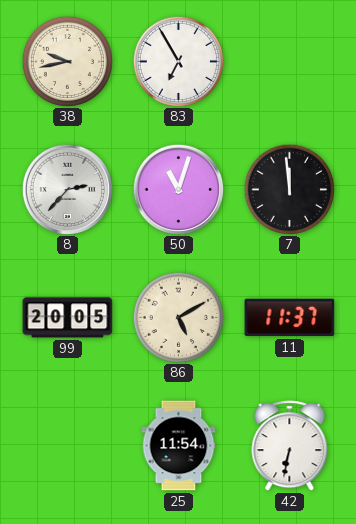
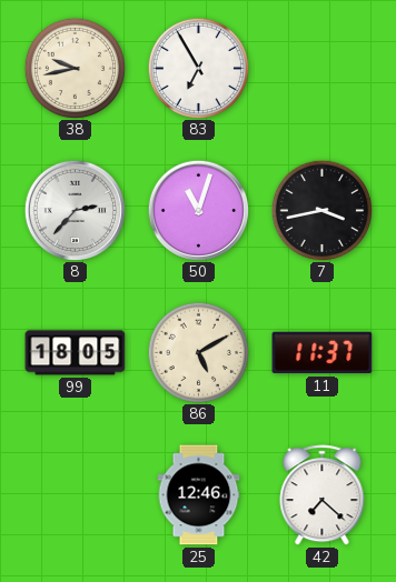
7: 11:59 -> 3:43 (321, 210)
99: 20:05 -> 18:05 (76, 353)
25: 11:54 -> 12:46 (199, 495)
42: 6:32 -> 7:22 (323, 495)
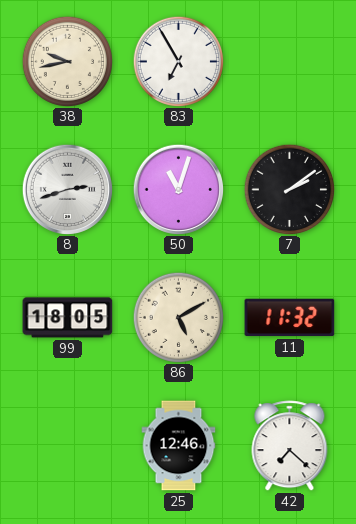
8: 2:37 -> 2:42 (67, 189)
7: 3:43 -> 2:09 (289, 189)
11: 11:37 -> 11:32 (290, 318)
